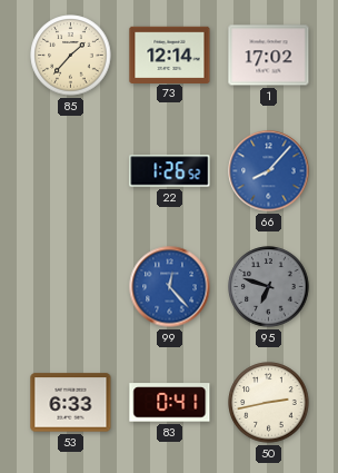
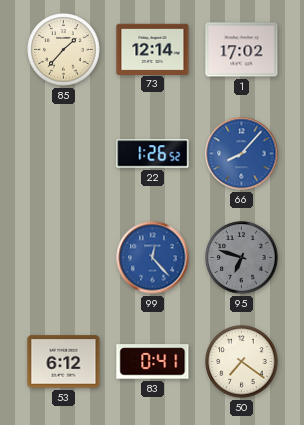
53: 6:33 -> 6:12 (64, 362)
50: 2:43 -> 7:21 (242, 362)
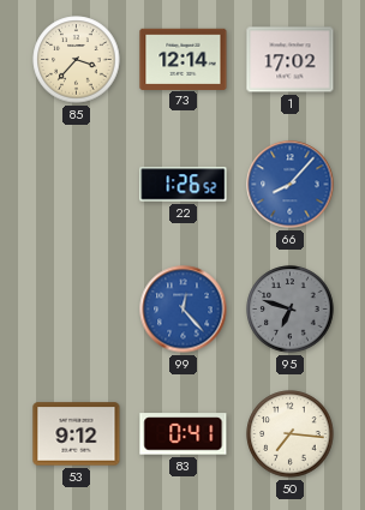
85: 1:37 -> 3:37 (77, 60)
53: 6:12 -> 9:12 (77, 434)
50: 7:21 -> 7:16 (291, 434)
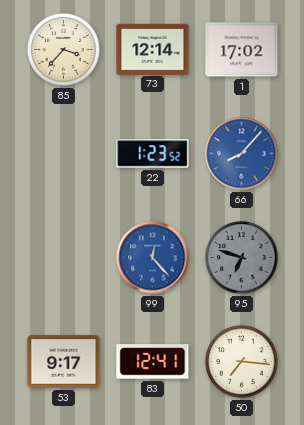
22: 1:26 -> 1:23 (153, 154)
53: 9:12 -> 9:17 (64, 362)
83: 0:41 -> 12:41 (153, 362)
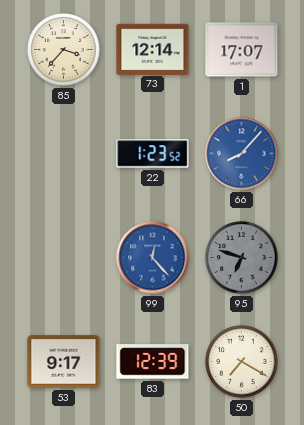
1: 17:02 -> 17:07 (242, 50)
83: 12:41 -> 12:39 (153, 362)
50: 7:16 -> 7:20 (242, 362)
